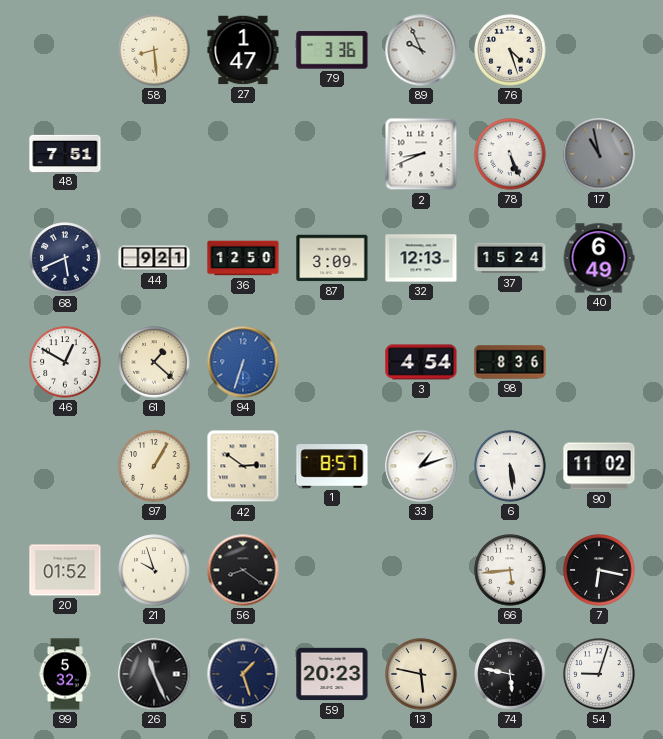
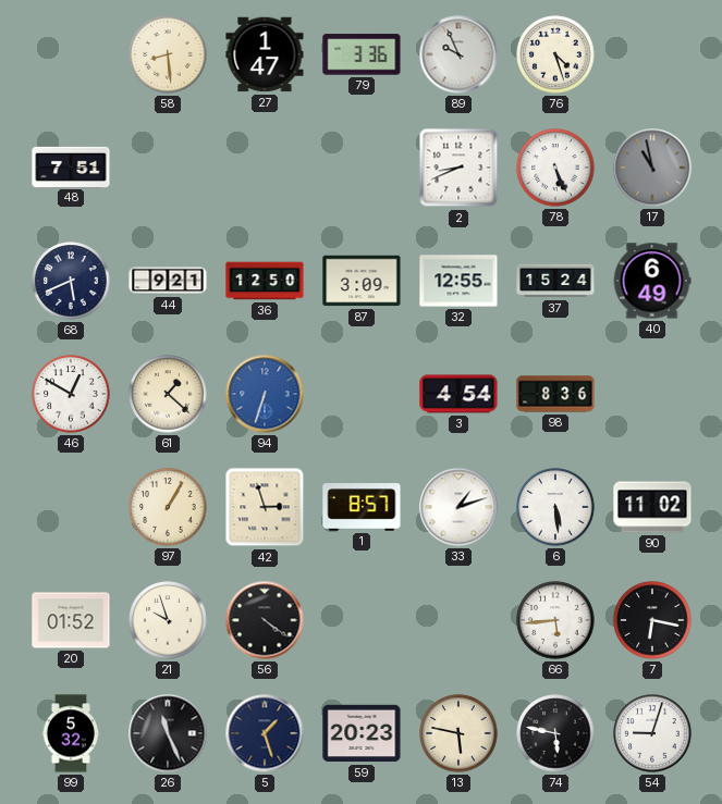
32: 12:13 -> 12:55 (458, 281)
42: 2:51 -> 2:57 (265, 507)
56: 8:21 -> 4:21 (265, 620)
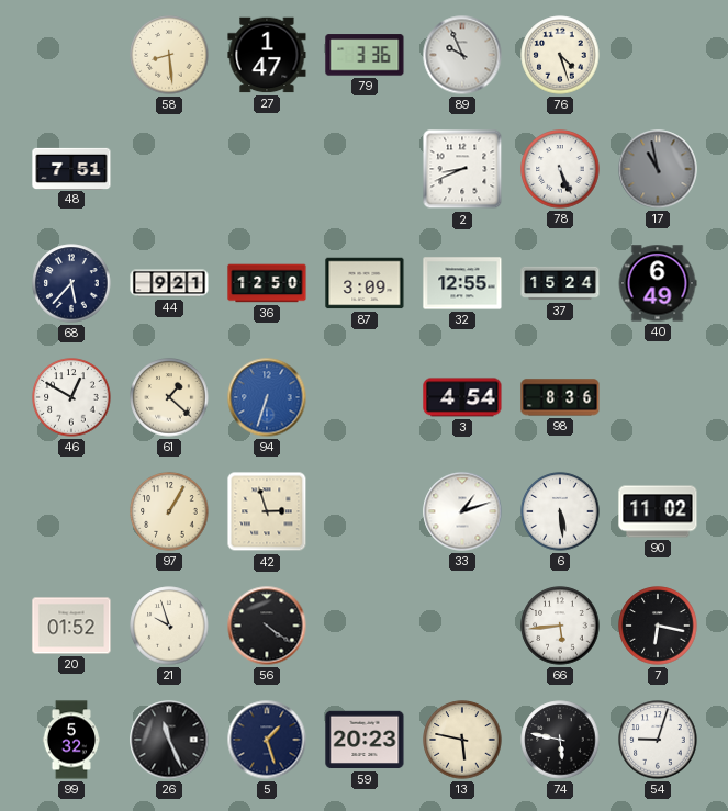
68: 5:41 -> 5:37 (71, 283)
1: 8:57 -> none (362, 507)
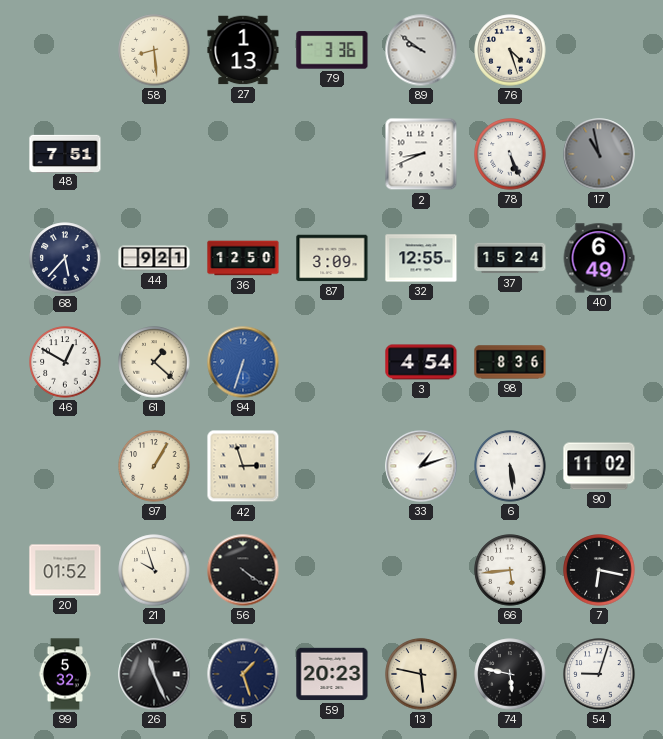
27: 1:47 -> 1:13 (243, 50)
89: 9:56 -> 9:51 (421, 50)
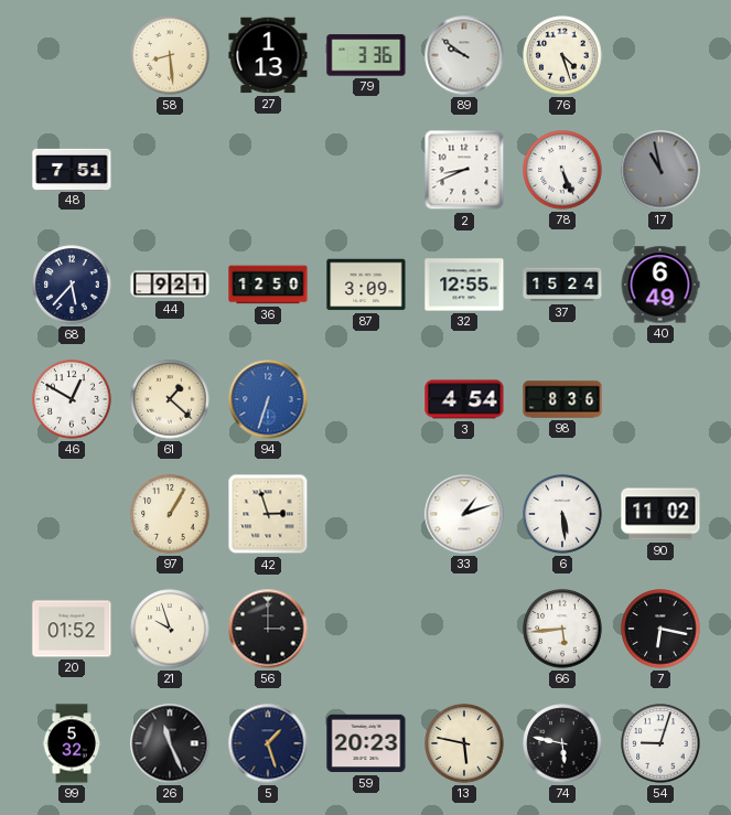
56: 4:21 -> 3:00 (268, 629)
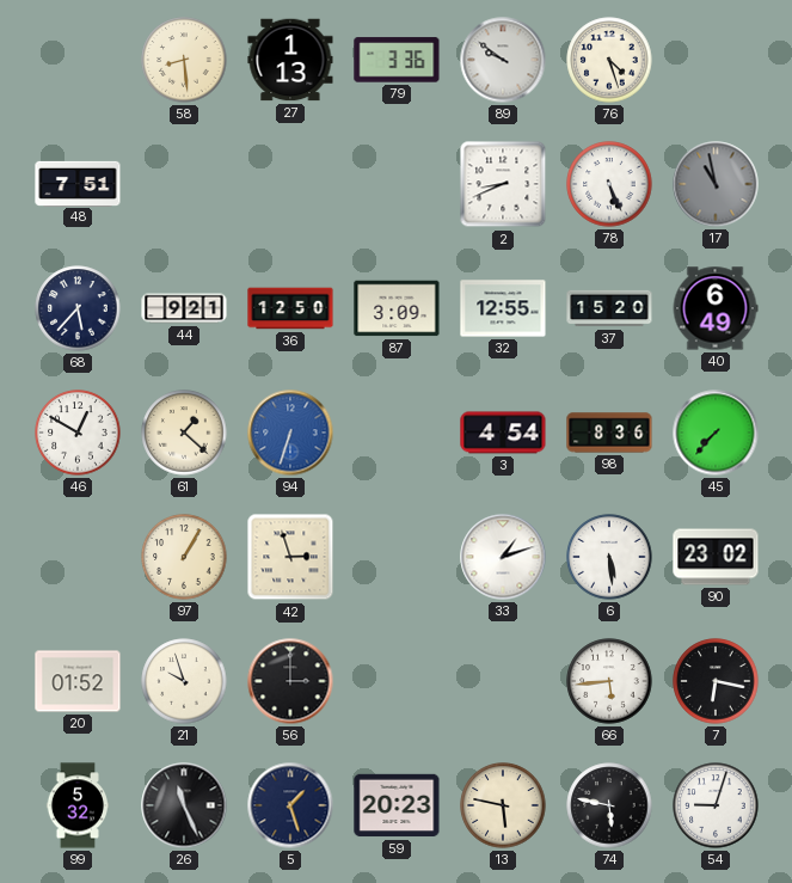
37: 15:24 -> 15:20 (609, 308)
45: none -> 7:37 (716, 433)
90: 11:02 -> 23:02 (716, 557)
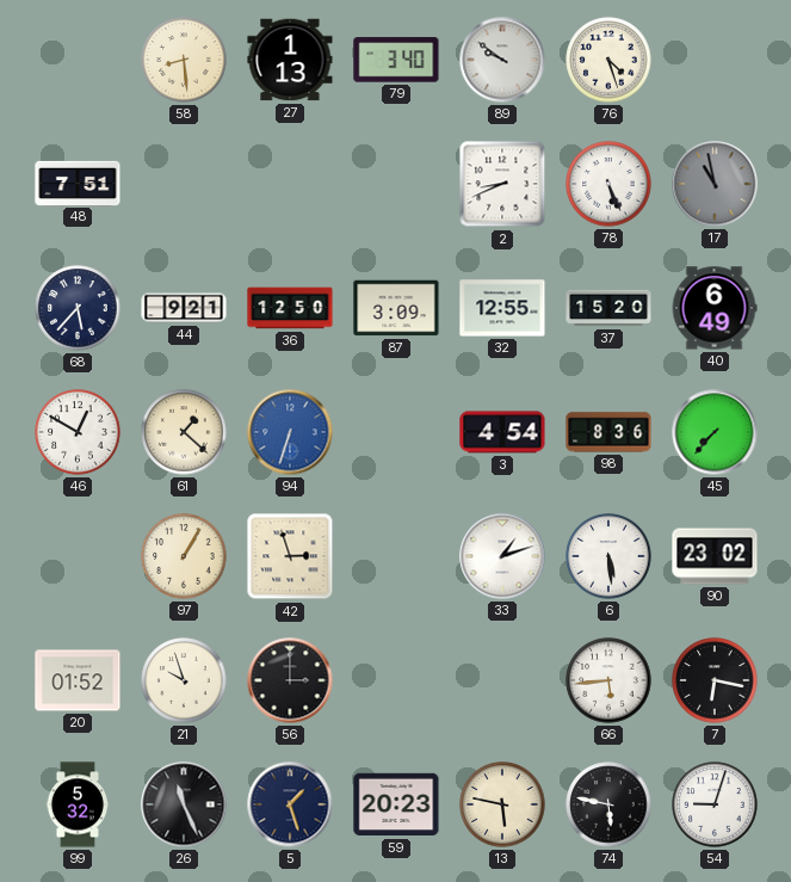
79: 3:36 -> 3:40 (396, 60)
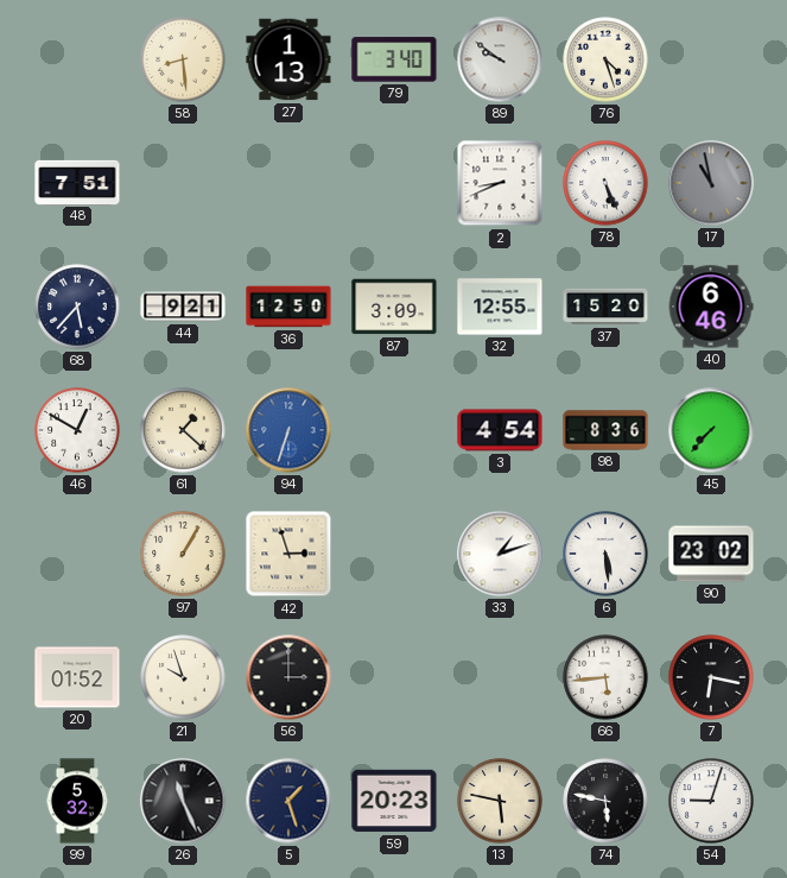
40: 6:49 -> 6:46 (711, 307)
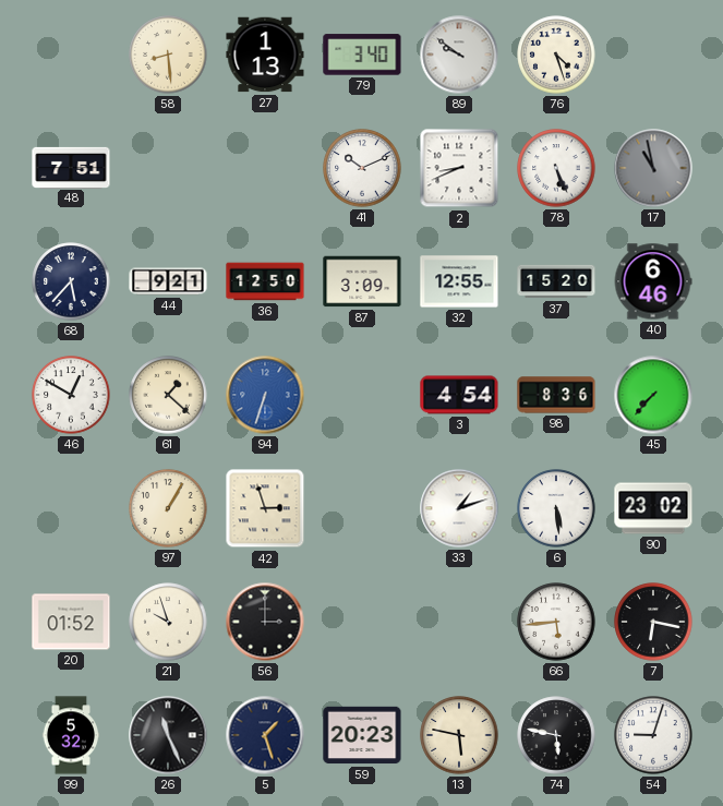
41: none -> 10:11 (362, 168)
